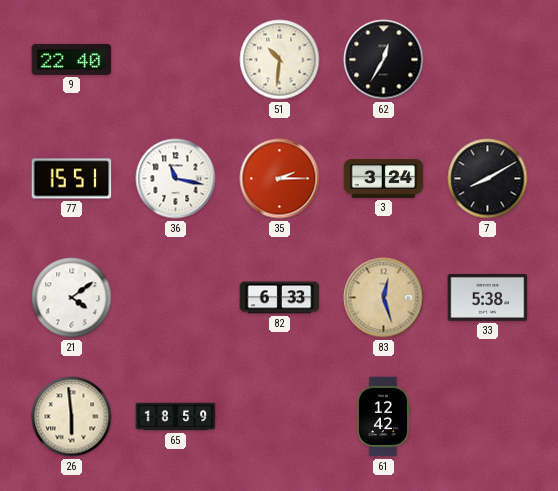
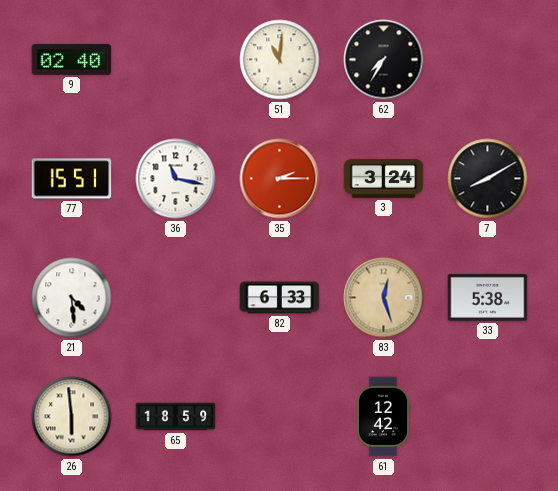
9: 22:40 -> 02:40 (72, 59)
51: 10:31 -> 11:01 (280, 60)
62: 12:35 -> 7:35 (384, 60)
21: 4:09 -> 4:29 (72, 298)
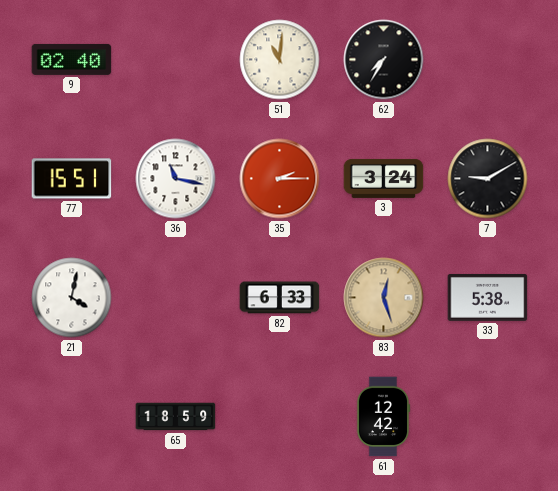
7: 8:10 -> 9:10 (488, 179)
21: 4:29 -> 4:02 (72, 298)
26: 5:59 -> none (72, 417)
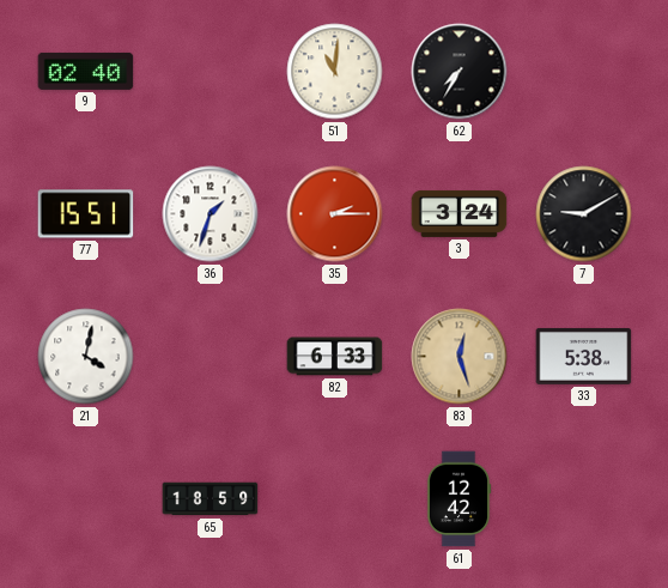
36: 11:17 -> 1:33 (211, 214)
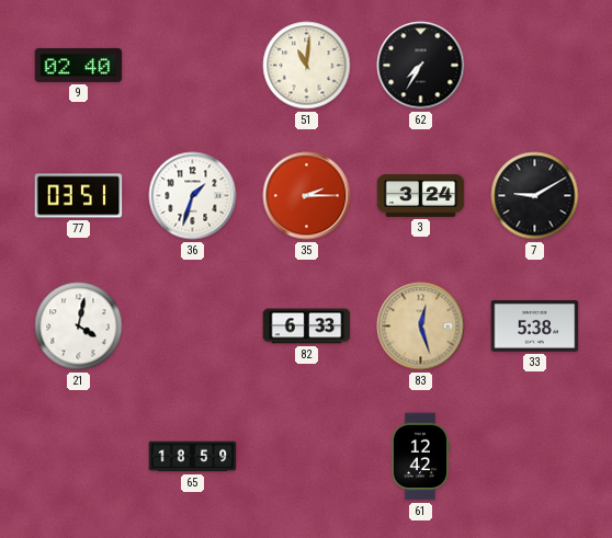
77: 15:51 -> 03:51 (79, 196)
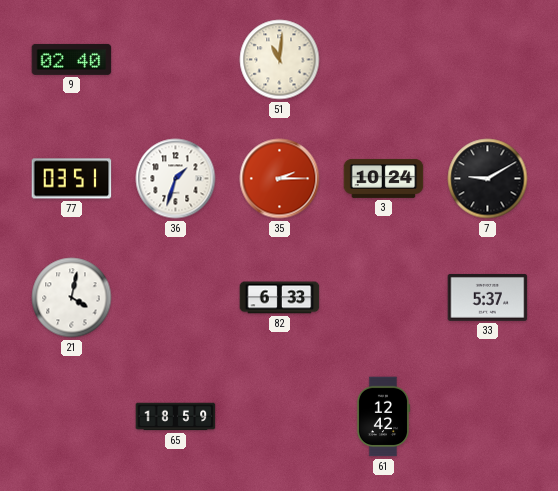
62: 7:35 -> none (421, 66)
3: 3:24 -> 10:24 (384, 178)
83: 12:27 -> none (421, 327)
33: 5:38 -> 5:37 (488, 297)
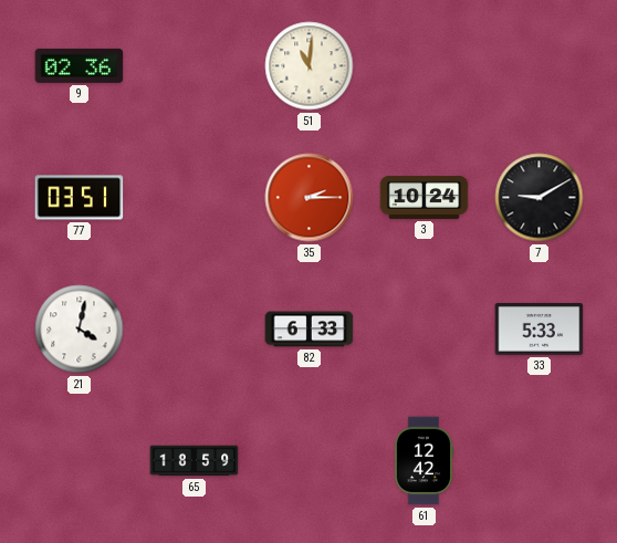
9: 02:40 -> 02:36 (80, 65)
36: 1:33 -> none (176, 179)
33: 5:37 -> 5:33 (540, 328)
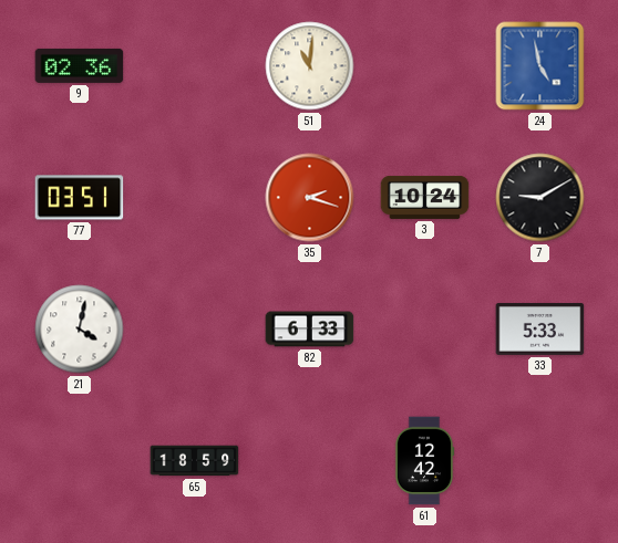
24: none -> 4:58 (540, 66)
35: 2:15 -> 2:18 (310, 198)
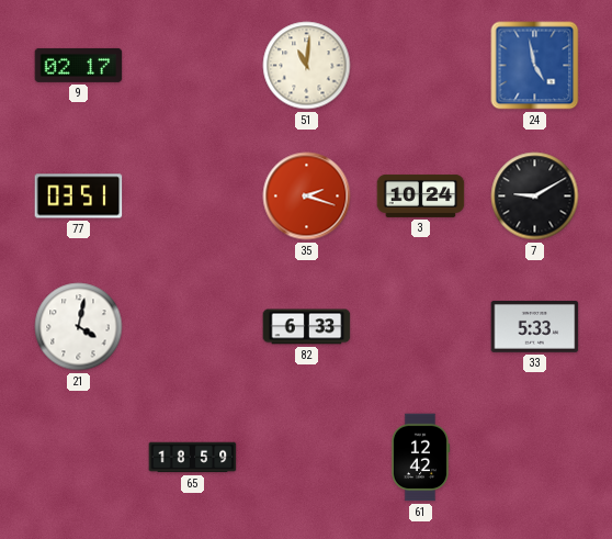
9: 02:36 -> 02:17 (79, 65)
